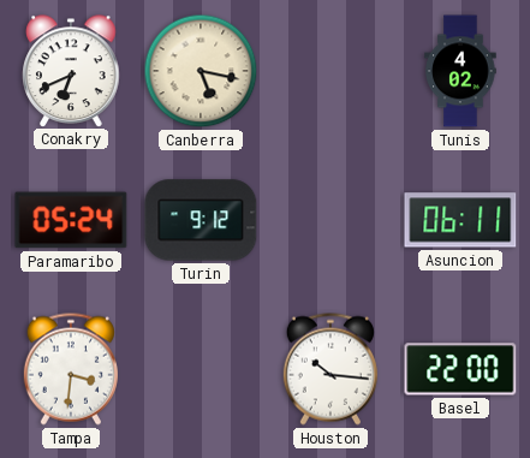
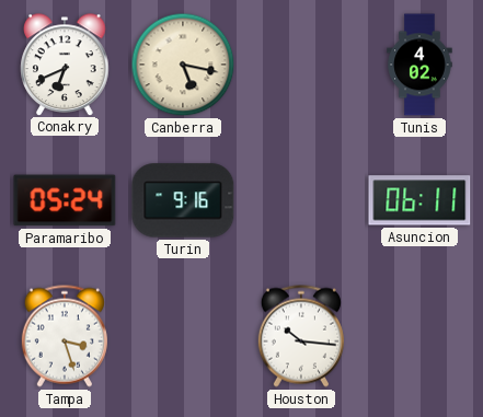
Turin: 9:12 -> 9:16 (183, 200)
Tampa: 3:31 -> 3:27 (65, 336)
Basel: 22:00 -> none (460, 369)
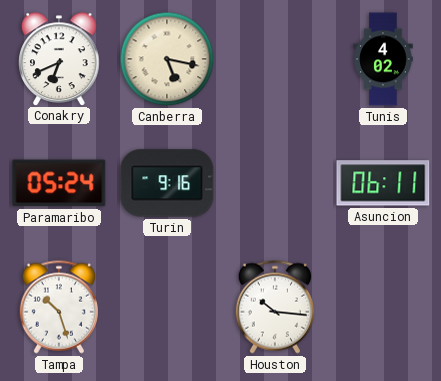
Tampa: 3:27 -> 10:27 (59, 307)
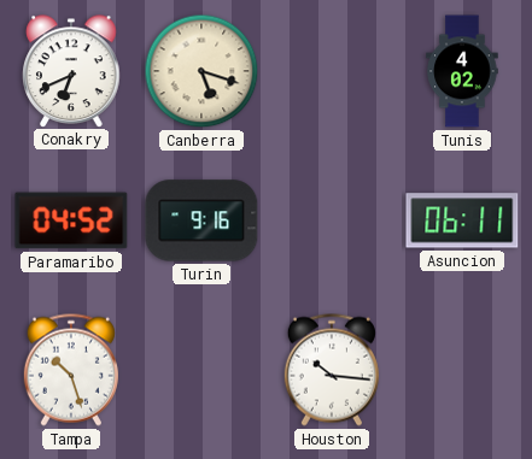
Canberra: 5:17 -> 5:18 (201, 71)
Paramaribo: 05:24 -> 04:52 (71, 220)
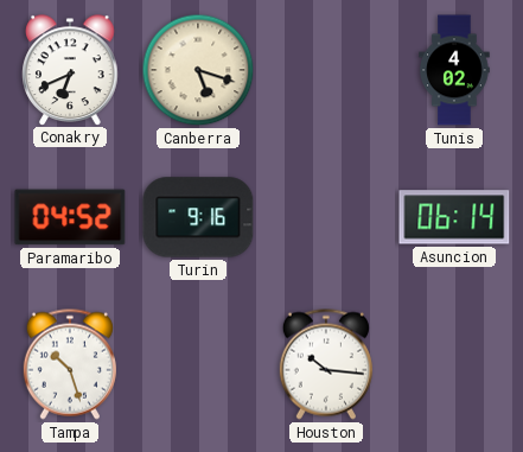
Asuncion: 06:11 -> 06:14 (454, 217)
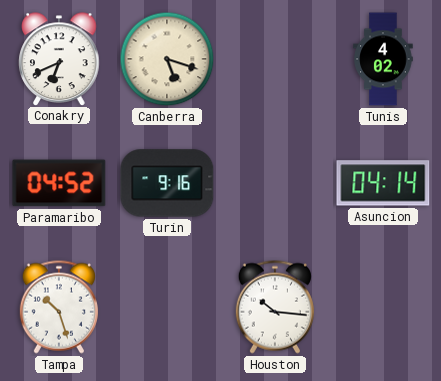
Asuncion: 06:14 -> 04:14 (383, 183)
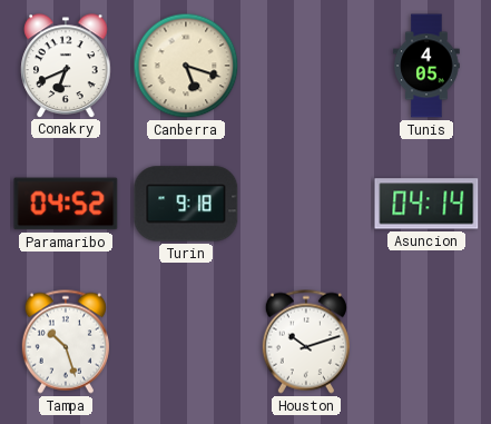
Tunis: 4:02 -> 4:05 (426, 66)
Turin: 9:16 -> 9:18 (186, 204)
Houston: 10:16 -> 10:12 (306, 342)
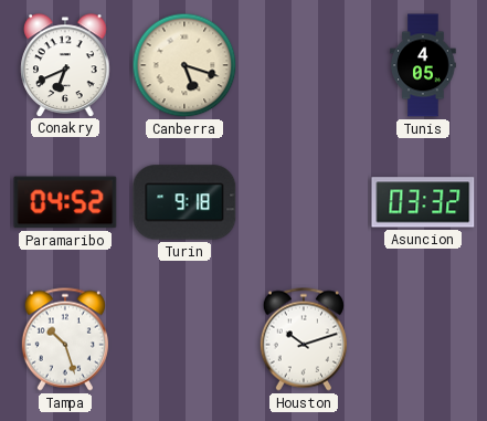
Asuncion: 04:14 -> 03:32 (423, 202)
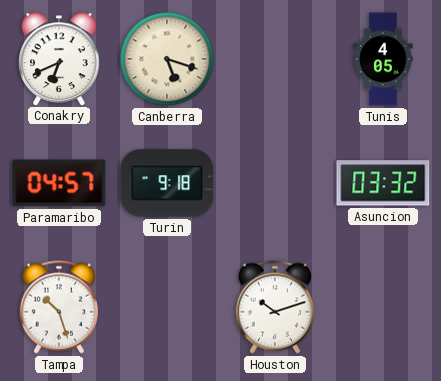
Paramaribo: 04:52 -> 04:57 (59, 183)
